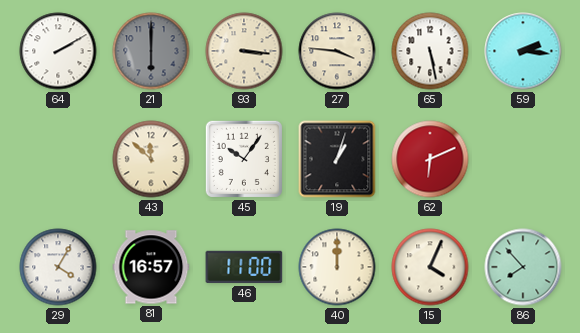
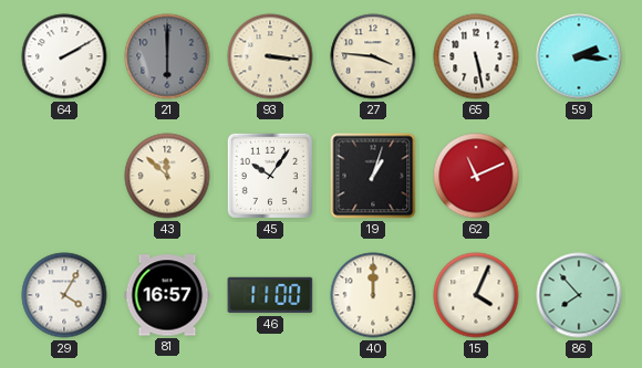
62: 6:11 -> 11:11 (476, 176)
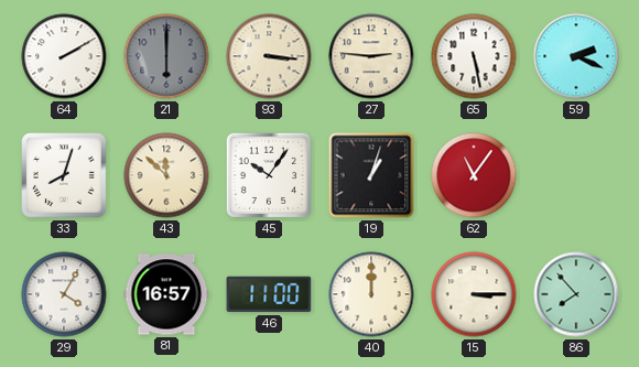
27: 3:46 -> 2:46 (371, 56)
59: 2:16 -> 2:19 (576, 56)
33: none -> 8:03 (65, 176)
62: 11:11 -> 11:06 (474, 175)
15: 4:04 -> 3:15 (474, 294)
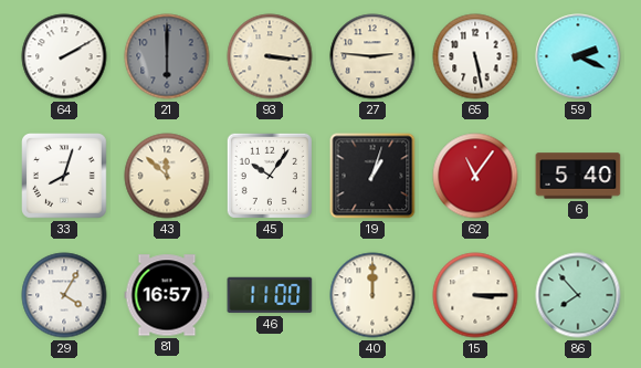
6: none -> 5:40 (578, 176)
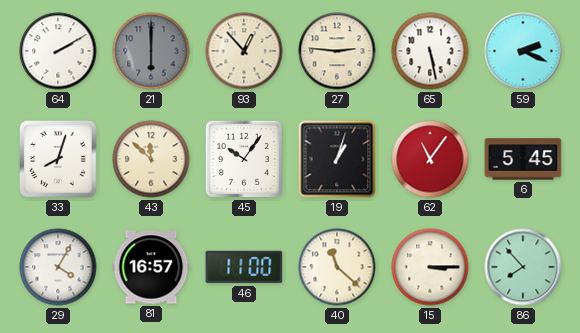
93: 3:16 -> 12:53 (244, 51)
6: 5:40 -> 5:45 (523, 159)
40: 12:00 -> 11:22 (337, 267)
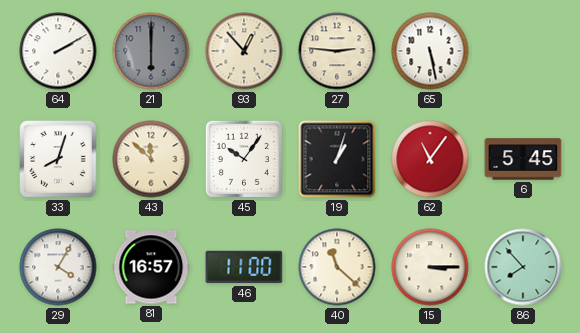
59: 2:19 -> none (523, 51)
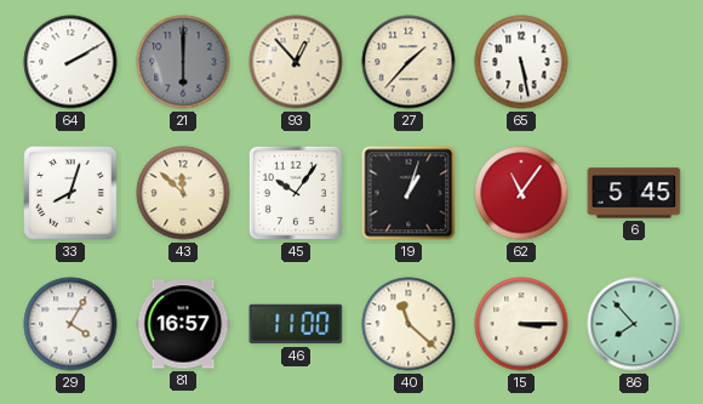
27: 2:46 -> 1:37 (408, 62)
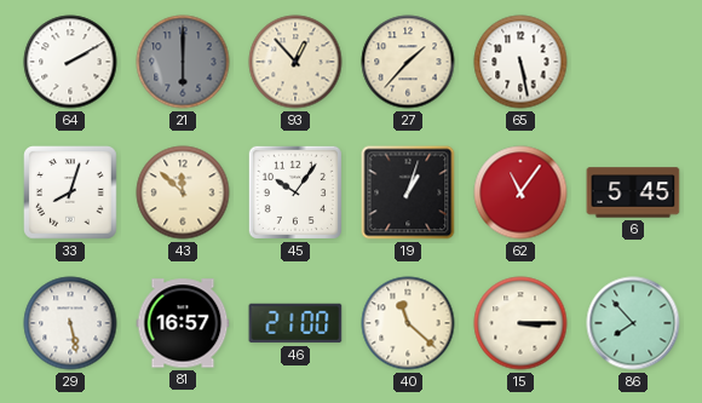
29: 4:05 -> 5:28 (70, 323)
46: 11:00 -> 21:00 (295, 323)
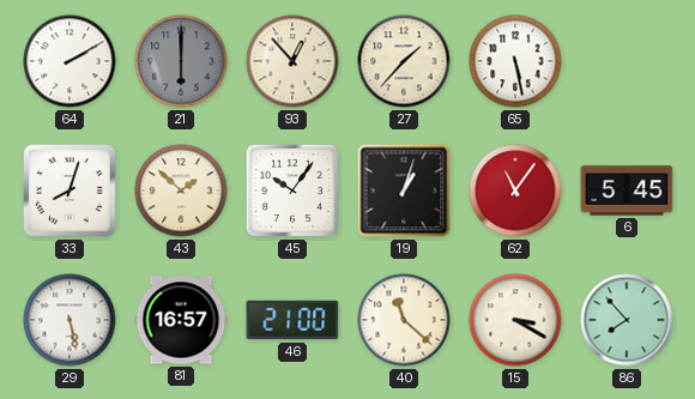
43: 11:52 -> 1:52 (181, 191)
15: 3:15 -> 3:20 (515, 320)
